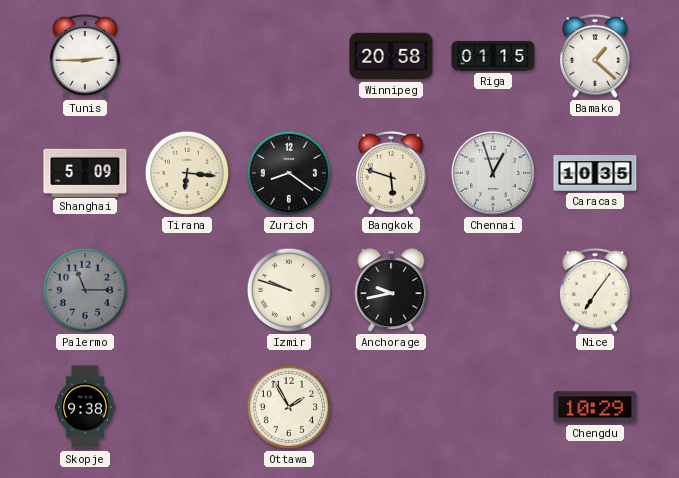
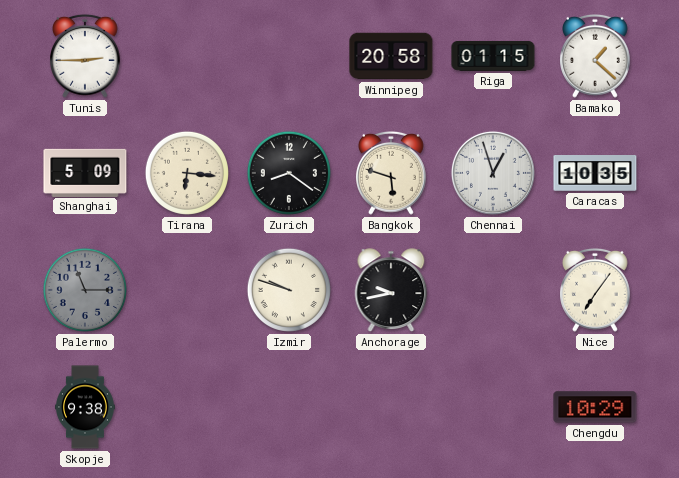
Ottawa: 1:55 -> none (289, 407)
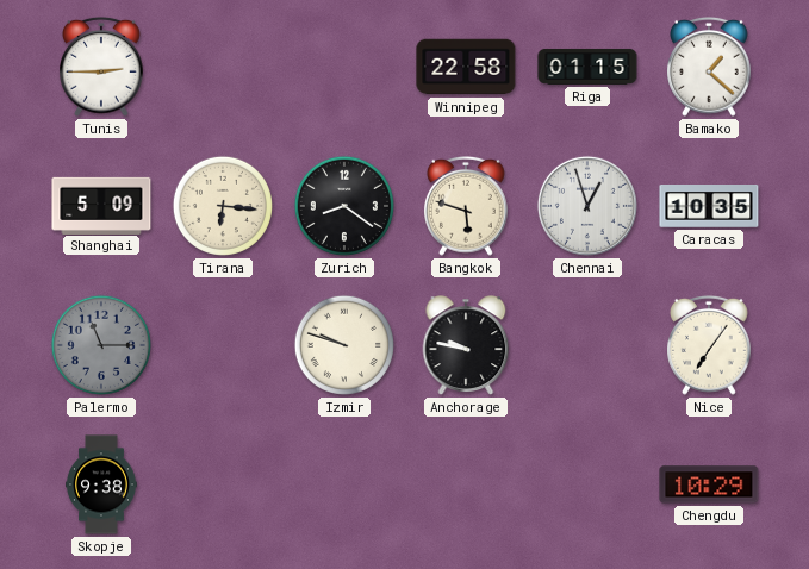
Winnipeg: 20:58 -> 22:58 (466, 67)
Anchorage: 9:43 -> 9:47 (466, 345)
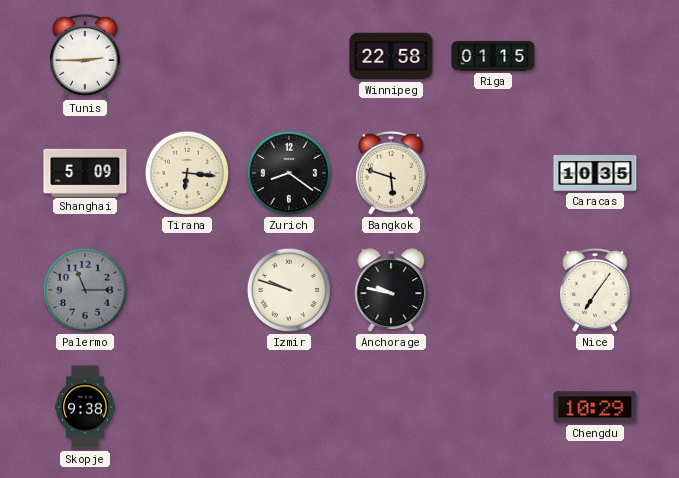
Bamako: 1:22 -> none (710, 67)
Chennai: 12:57 -> none (587, 206)
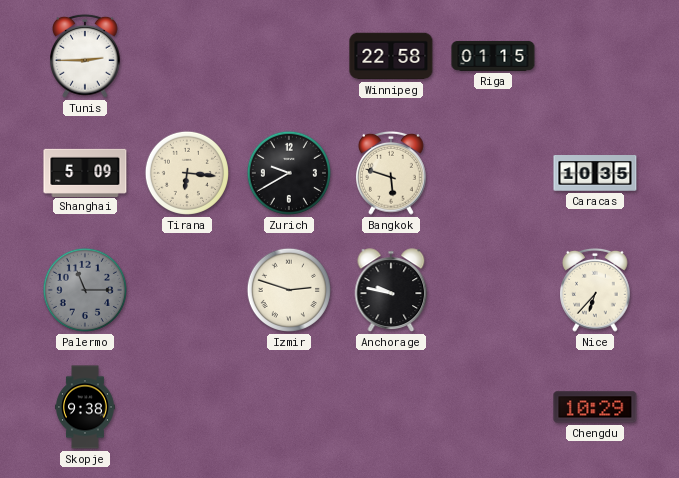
Zurich: 8:21 -> 9:40 (289, 173)
Izmir: 9:48 -> 2:48 (289, 290)
Nice: 7:06 -> 6:37 (596, 290)
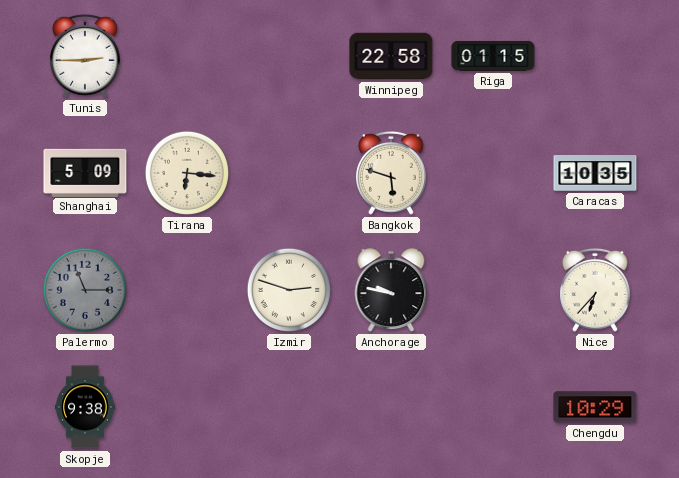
Zurich: 9:40 -> none (289, 173)
